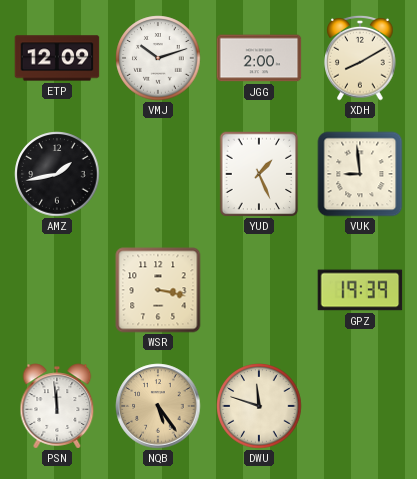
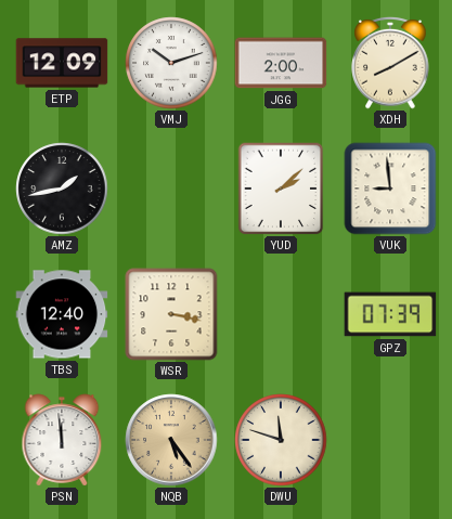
YUD: 1:26 -> 2:08 (281, 189)
TBS: none -> 12:40 (62, 314)
GPZ: 19:39 -> 07:39 (390, 314)
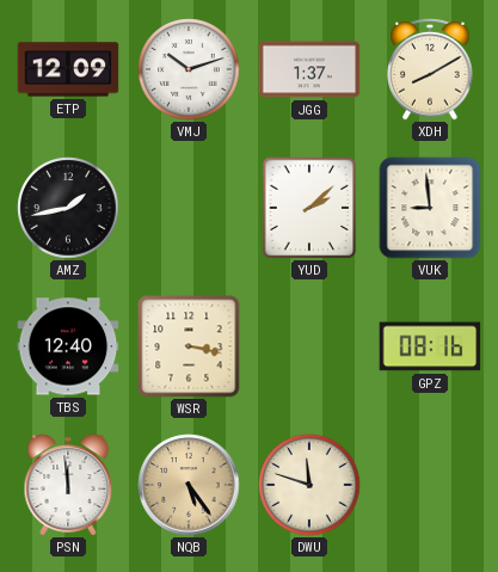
JGG: 2:00 -> 1:37 (309, 69)
GPZ: 07:39 -> 08:16 (430, 346)
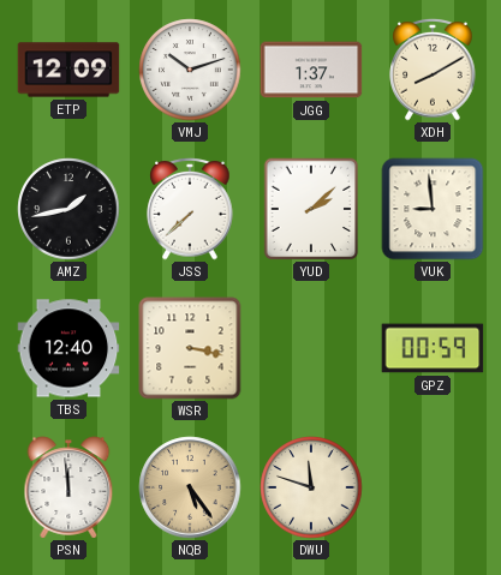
JSS: none -> 7:38 (190, 209)
GPZ: 08:16 -> 00:59 (433, 348)
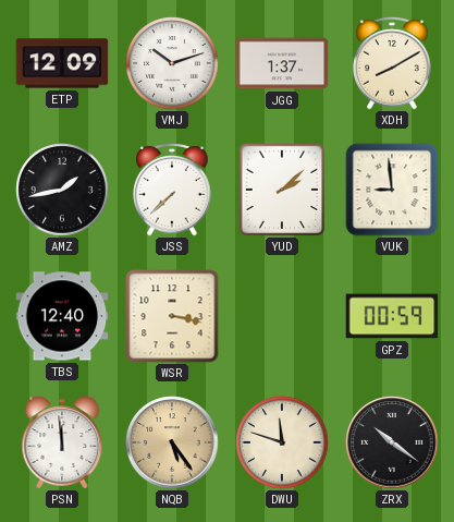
ZRX: none -> 10:21 (392, 442)
